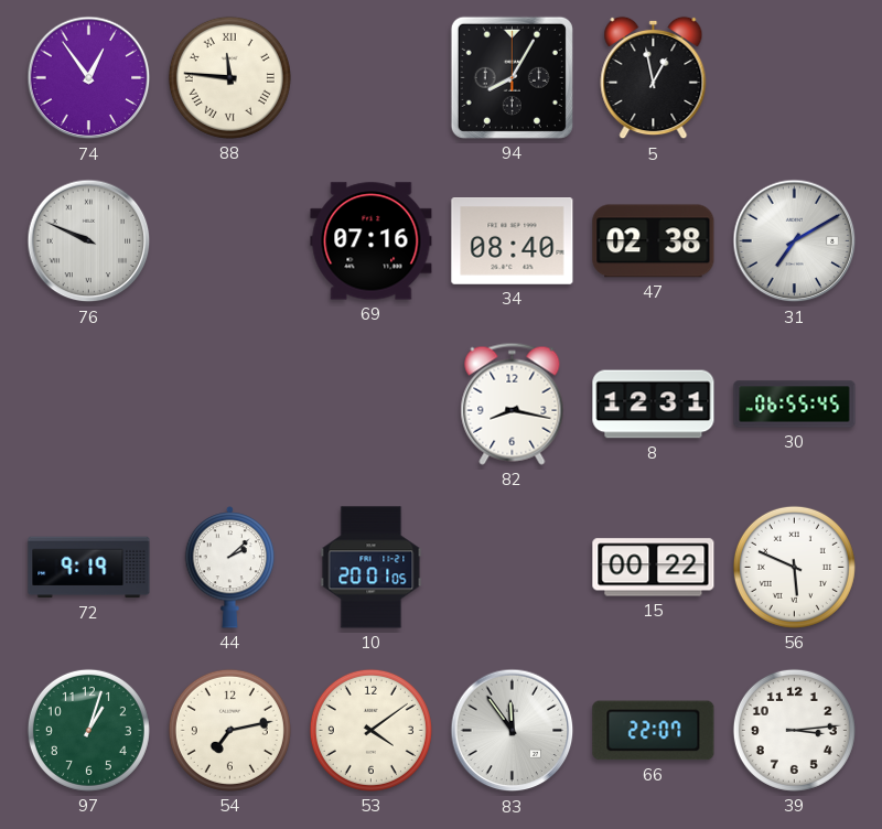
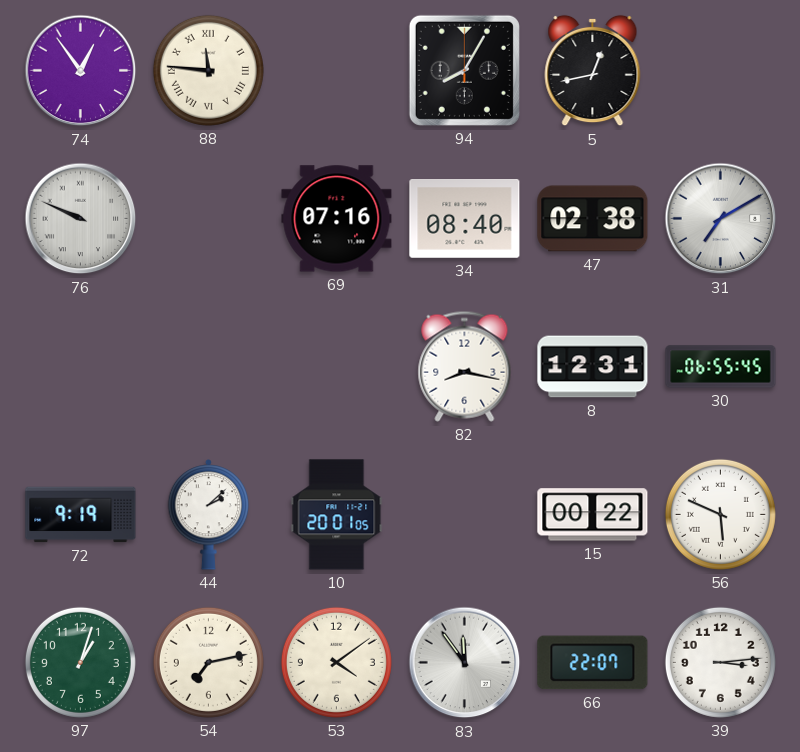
5: 12:58 -> 12:43 (593, 71)
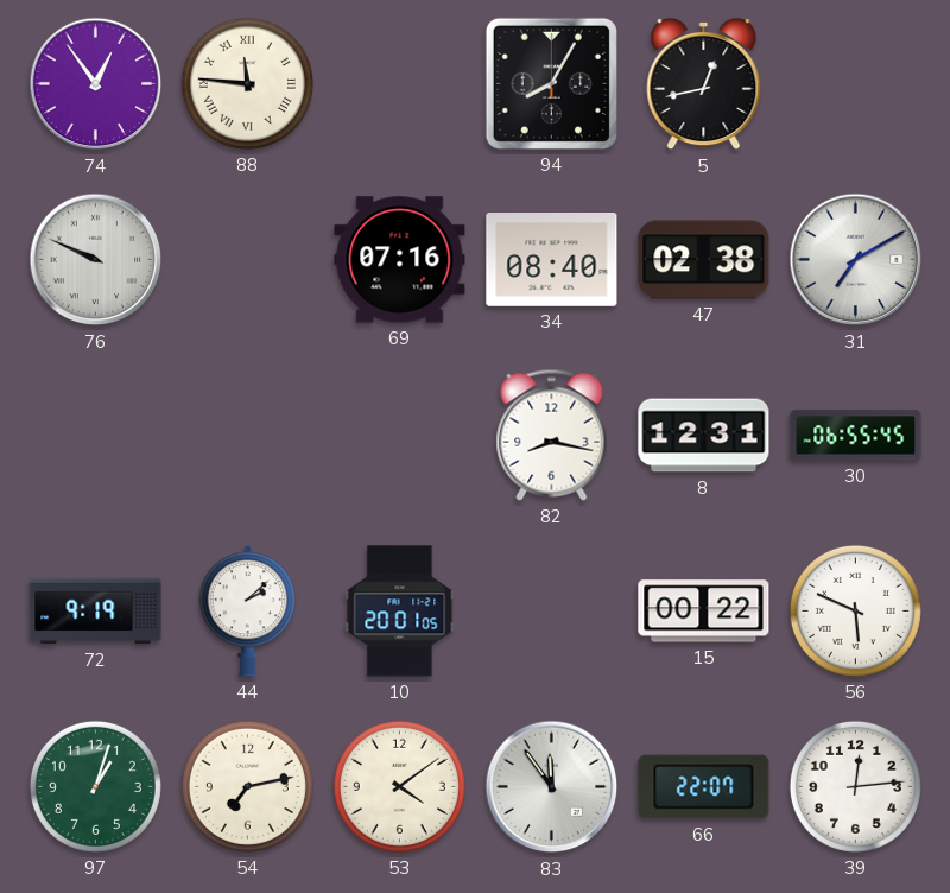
39: 3:14 -> 12:14 (855, 786)
